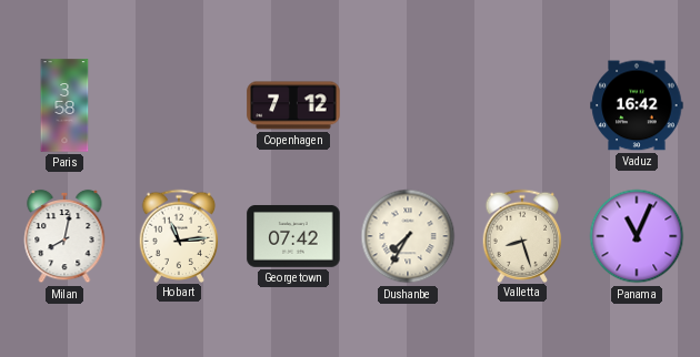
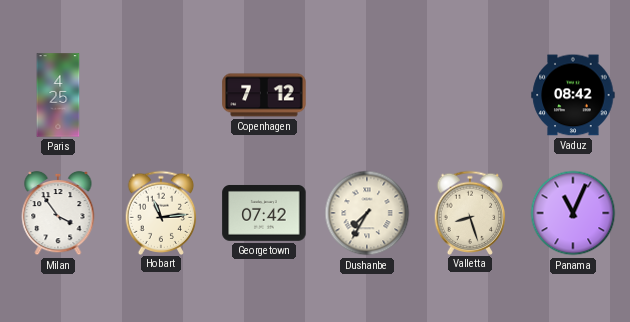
Paris: 3:58 -> 4:25 (58, 95)
Vaduz: 16:42 -> 08:42 (573, 95)
Milan: 8:02 -> 3:54 (58, 213)
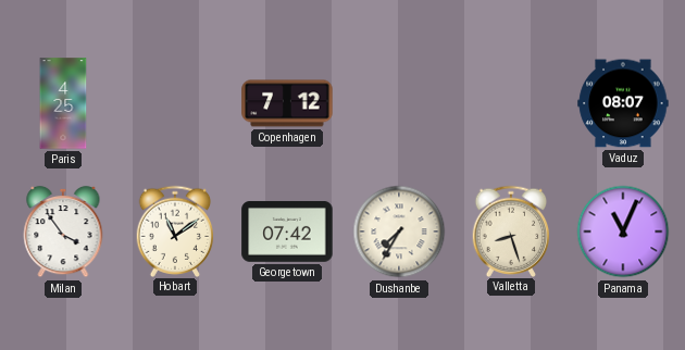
Vaduz: 08:42 -> 08:07 (623, 103)
Hobart: 11:14 -> 11:09 (175, 230)
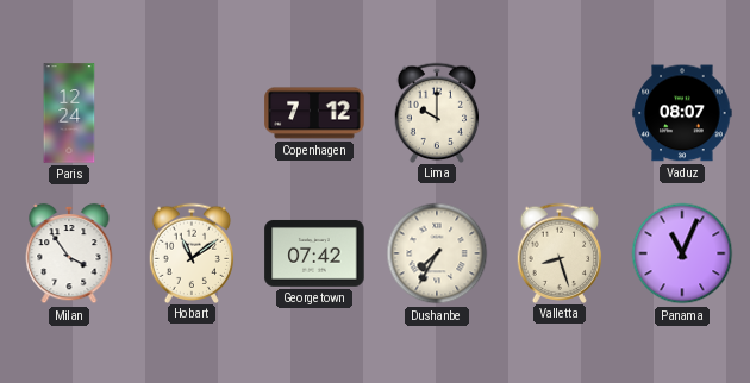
Paris: 4:25 -> 12:24 (69, 113)
Lima: none -> 10:00 (437, 112)
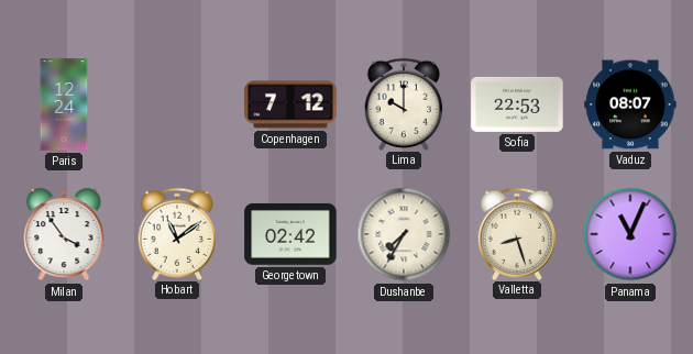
Sofia: none -> 22:53 (517, 104)
Georgetown: 07:42 -> 02:42 (290, 234)
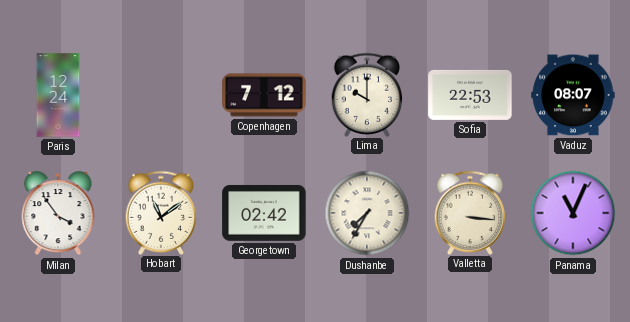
Valletta: 8:27 -> 3:16 (470, 212)
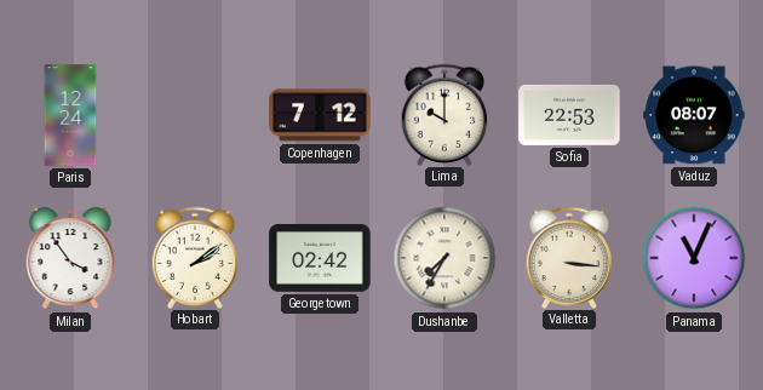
Hobart: 11:09 -> 2:09 (195, 257)
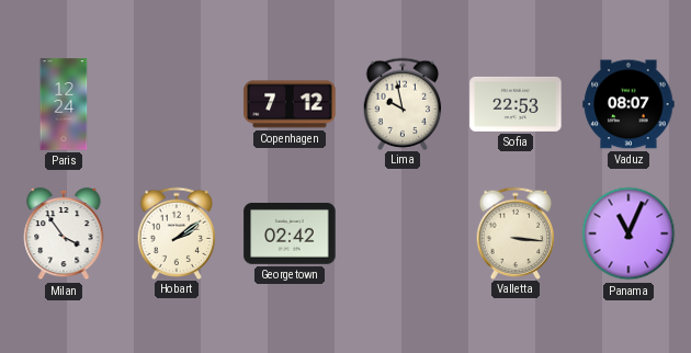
Lima: 10:00 -> 9:58 (403, 103)
Dushanbe: 7:35 -> none (444, 258)
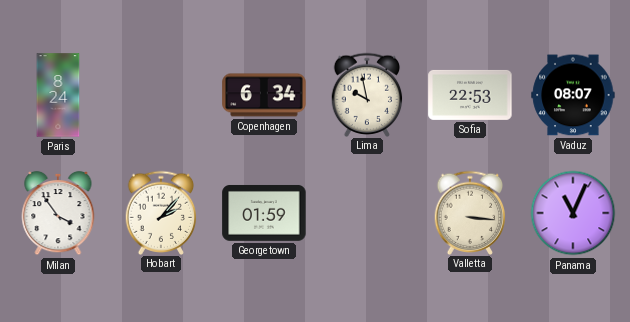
Paris: 12:24 -> 8:24 (58, 95)
Copenhagen: 7:12 -> 6:34 (264, 95)
Hobart: 2:09 -> 2:07 (161, 212)
Georgetown: 02:42 -> 01:59 (264, 213)
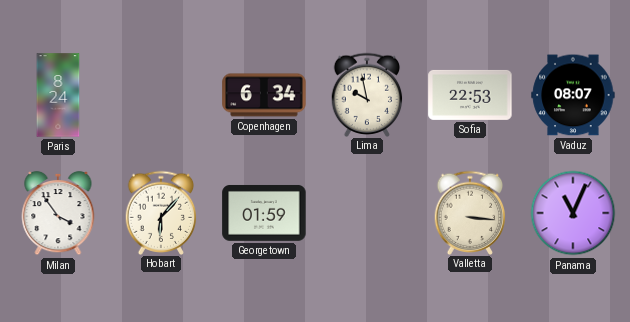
Hobart: 2:07 -> 6:07 (161, 212)
